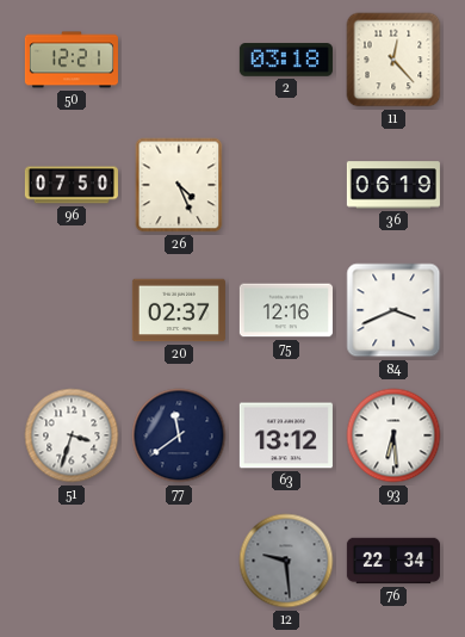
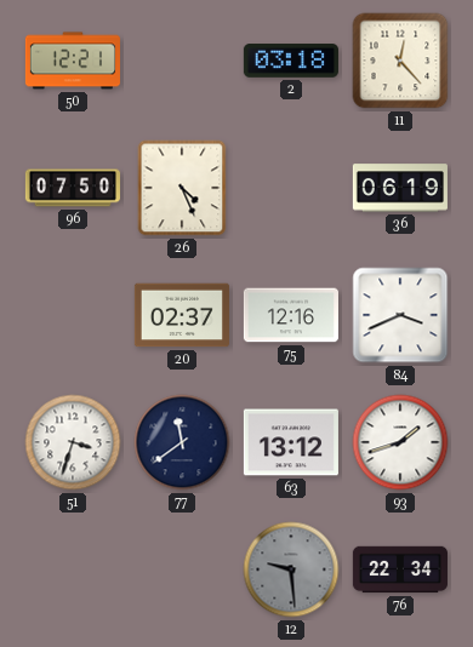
93: 6:29 -> 1:42 (400, 442)
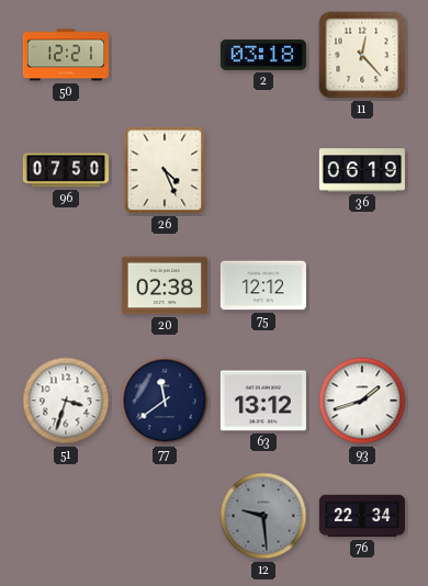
20: 02:37 -> 02:38 (165, 285)
75: 12:16 -> 12:12 (263, 285)
84: 3:41 -> none (400, 315)
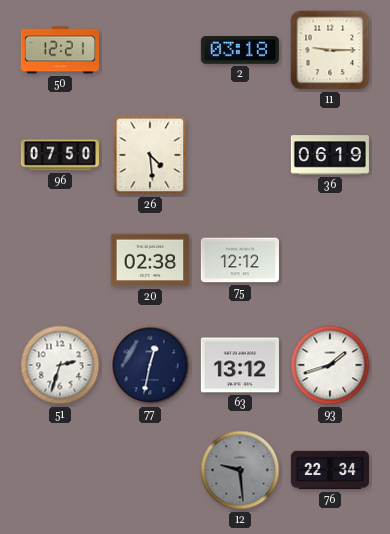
11: 12:23 -> 9:15 (330, 50)
26: 4:26 -> 4:29 (150, 155)
51: 3:33 -> 2:33 (60, 365)
77: 11:39 -> 12:32 (150, 365)
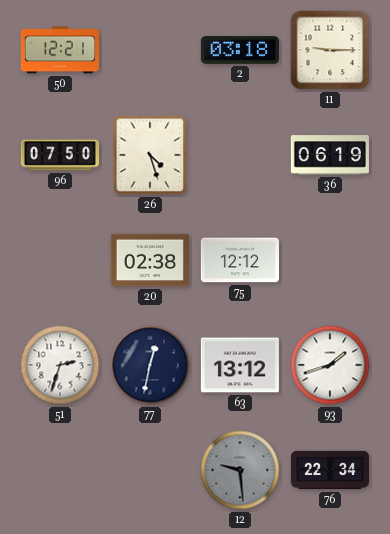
26: 4:29 -> 4:27 (150, 155)
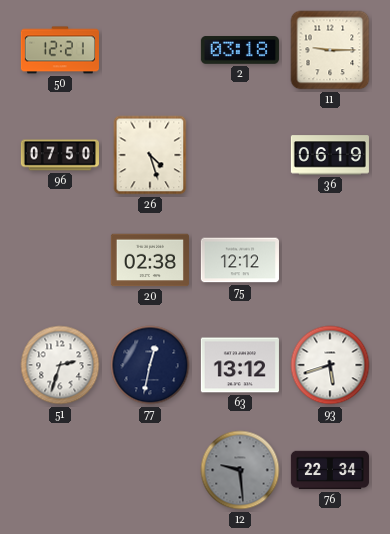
93: 1:42 -> 5:42 (330, 365)
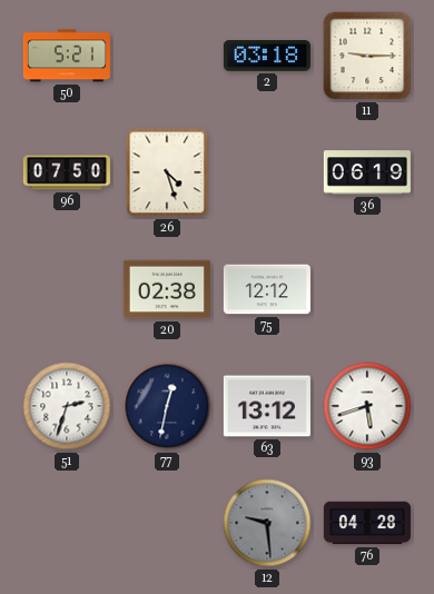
50: 12:21 -> 5:21 (67, 56)
76: 22:34 -> 04:28 (367, 523)
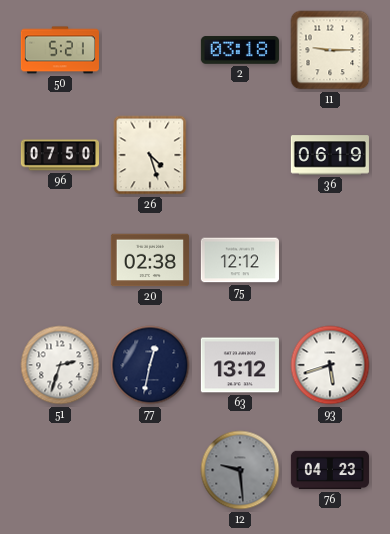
76: 04:28 -> 04:23 (330, 470)
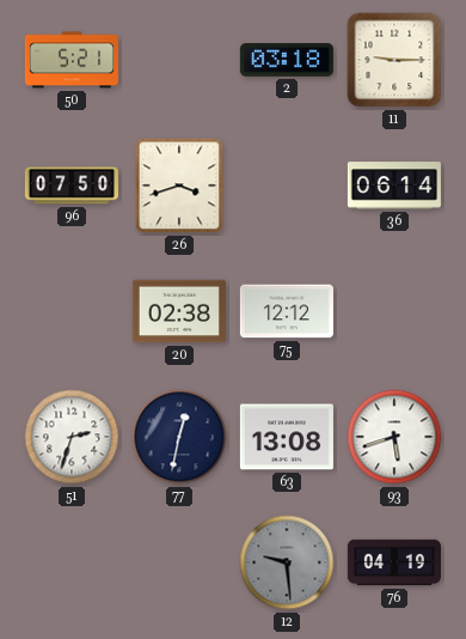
26: 4:27 -> 3:42 (179, 185)
36: 06:19 -> 06:14 (394, 185)
63: 13:12 -> 13:08 (287, 437)
76: 04:23 -> 04:19 (394, 562)
